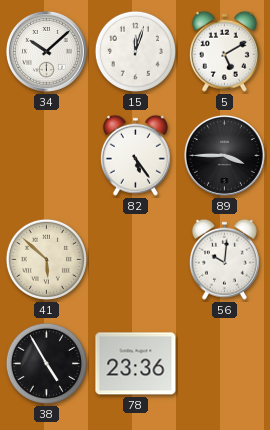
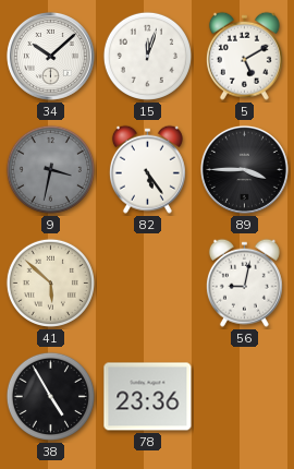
9: none -> 3:32 (50, 169)
56: 10:01 -> 9:02 (244, 282)
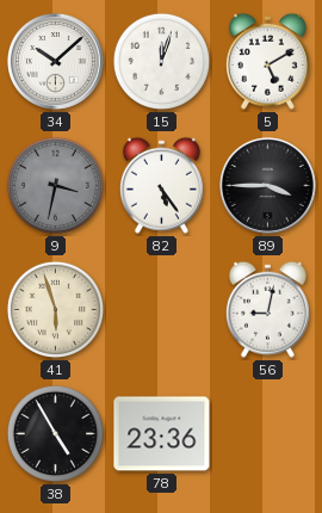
41: 5:52 -> 5:57 (55, 309)
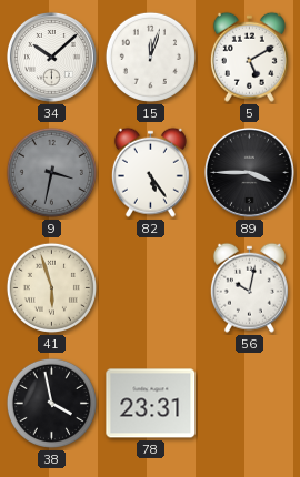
56: 9:02 -> 10:02 (249, 287)
38: 4:55 -> 3:58 (51, 403)
78: 23:36 -> 23:31 (151, 404)
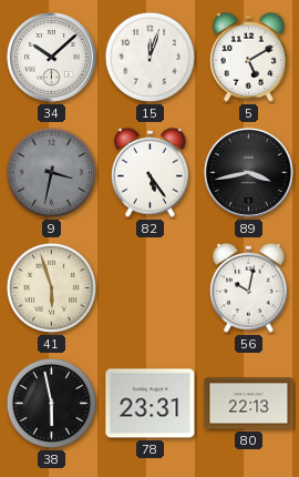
89: 3:45 -> 3:43 (248, 172)
38: 3:58 -> 5:58 (51, 403)
80: none -> 22:13 (249, 404)
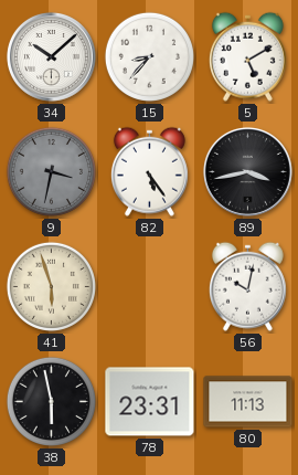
15: 12:03 -> 8:37 (149, 56)
80: 22:13 -> 11:13 (248, 402)
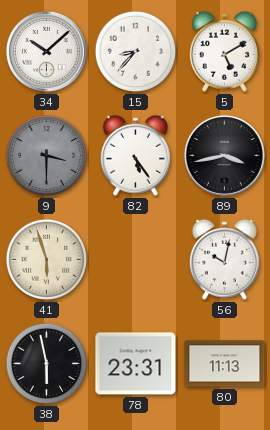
9: 3:32 -> 3:30 (46, 155)
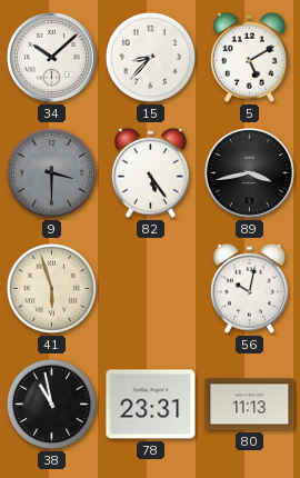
38: 5:58 -> 10:58 (51, 404)
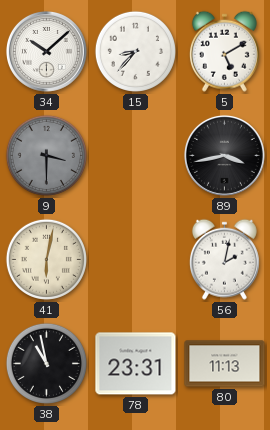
82: 5:24 -> none (150, 172)
41: 5:57 -> 6:02 (46, 259)
56: 10:02 -> 2:02 (224, 259)
